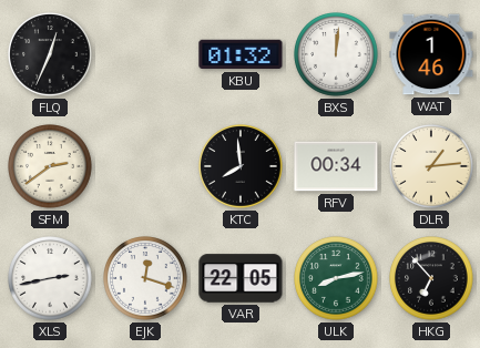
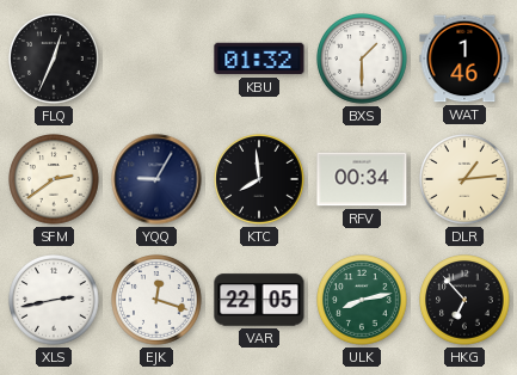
BXS: 12:01 -> 1:30 (362, 59)
YQQ: none -> 9:05 (156, 179)
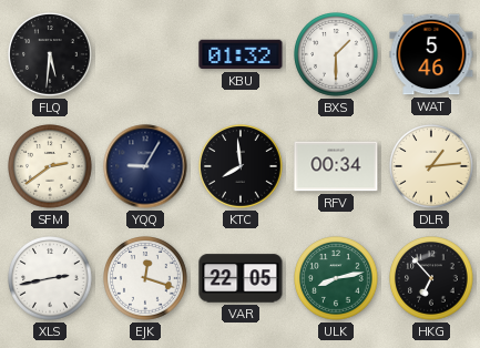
FLQ: 12:34 -> 5:31 (50, 54)
WAT: 1:46 -> 5:46 (431, 54)
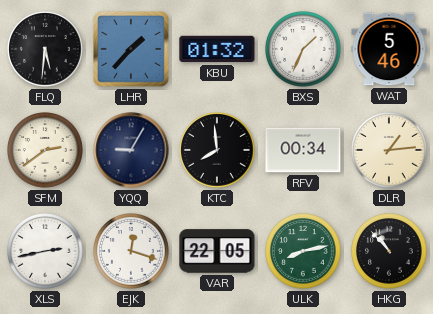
LHR: none -> 1:37 (132, 50)
BXS: 1:30 -> 1:34 (303, 49)
HKG: 6:53 -> 10:53 (389, 251)
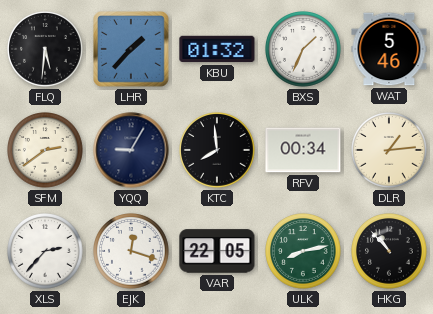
XLS: 2:43 -> 2:37 (45, 251)
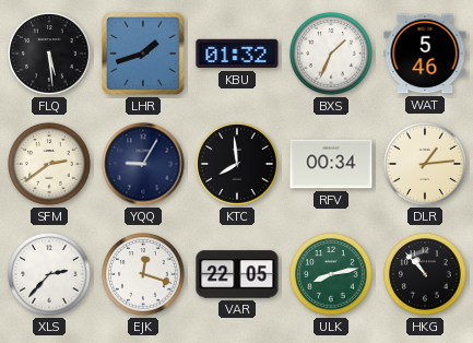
FLQ: 5:31 -> 5:29 (49, 54)
LHR: 1:37 -> 1:42 (144, 55)
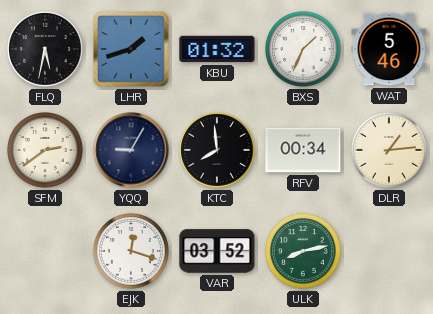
FLQ: 5:29 -> 5:32 (45, 49)
XLS: 2:37 -> none (49, 274)
VAR: 22:05 -> 03:52 (217, 251)
HKG: 10:53 -> none (425, 274)
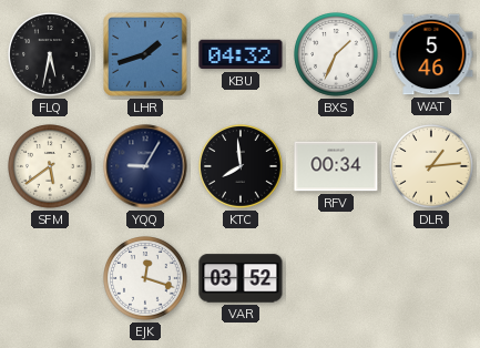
KBU: 01:32 -> 04:32 (241, 54)
SFM: 2:39 -> 5:39 (50, 166)
ULK: 8:13 -> none (303, 251)
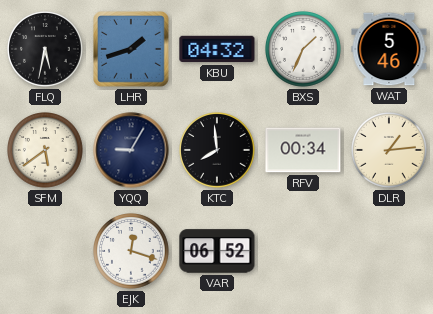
VAR: 03:52 -> 06:52 (217, 251)
